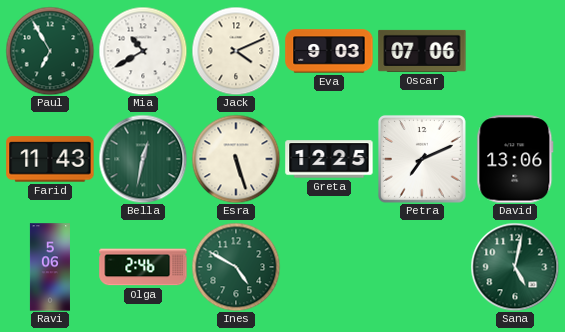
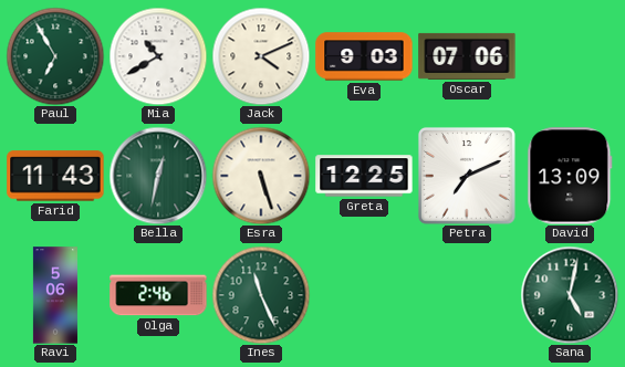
David: 13:06 -> 13:09 (570, 176)
Ines: 4:50 -> 11:26 (261, 295)
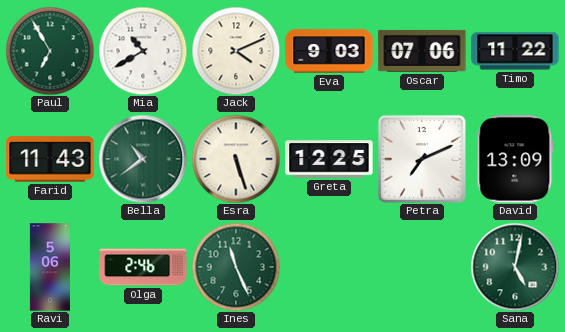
Timo: none -> 11:22 (515, 51)
Bella: 12:32 -> 10:39 (143, 159)
